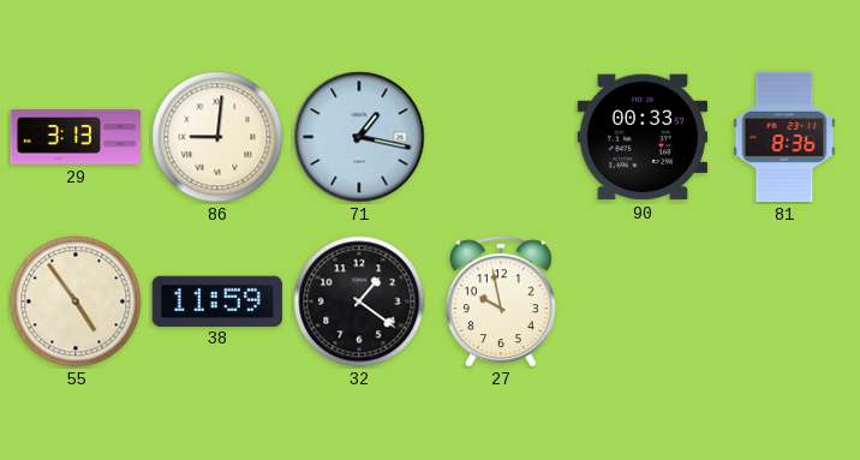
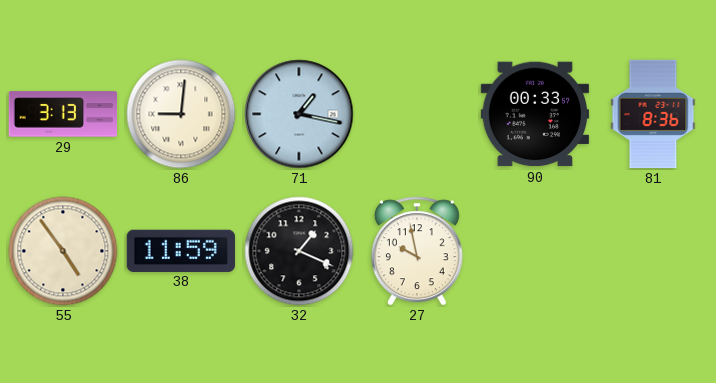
32: 1:21 -> 1:19 (299, 251)
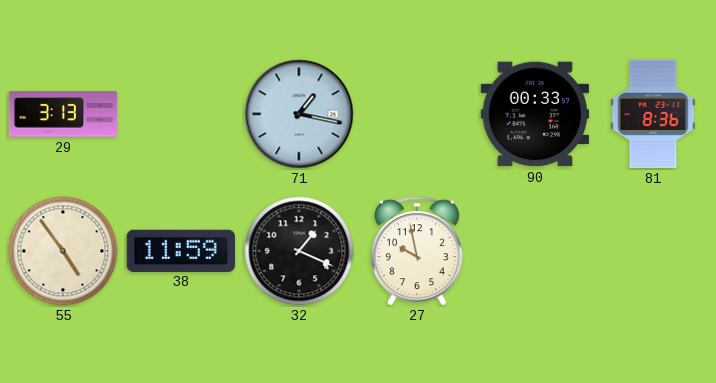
86: 9:01 -> none (181, 114)
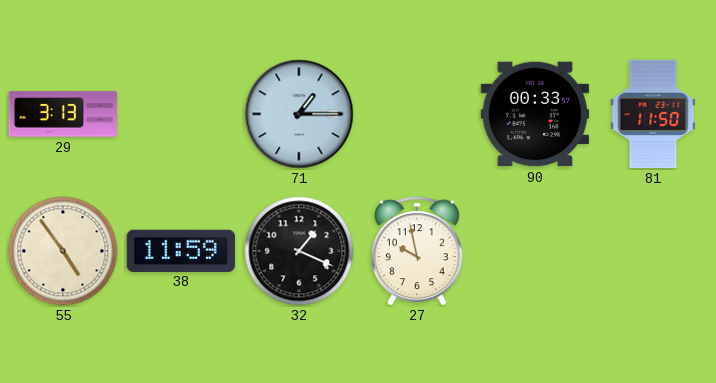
71: 1:17 -> 1:15 (299, 114)
81: 8:36 -> 11:50 (653, 114)
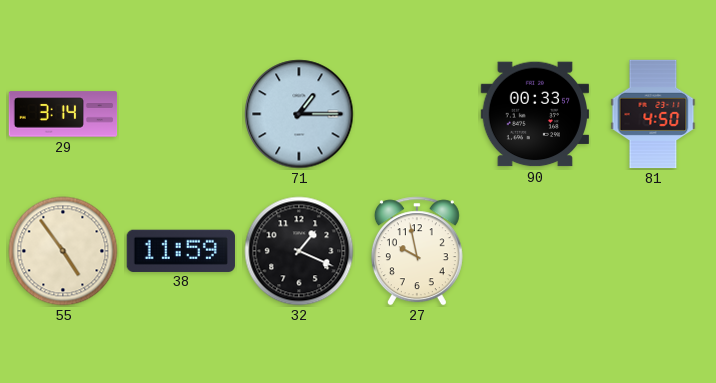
29: 3:13 -> 3:14 (63, 114)
81: 11:50 -> 4:50 (653, 114)
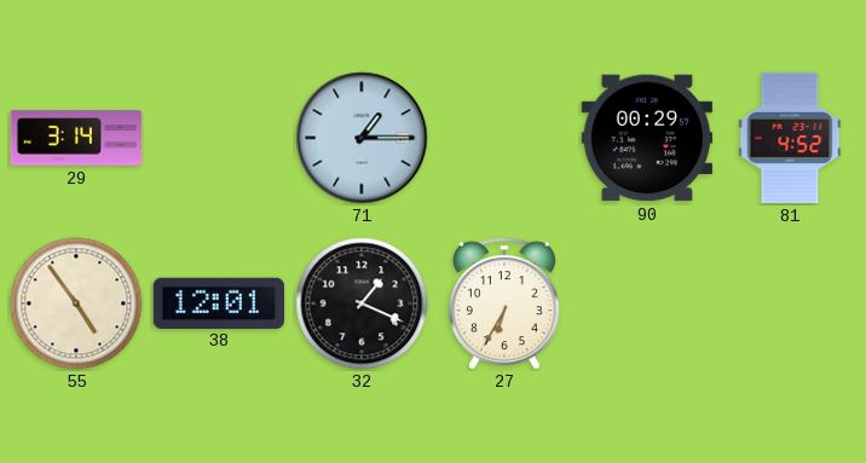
90: 00:33 -> 00:29 (646, 138)
81: 4:50 -> 4:52 (790, 138)
38: 11:59 -> 12:01 (219, 302)
27: 9:58 -> 6:35 (504, 303)
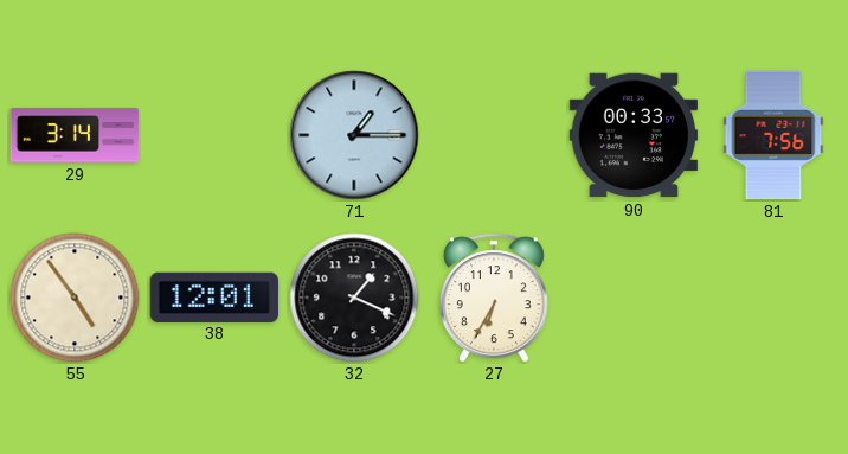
90: 00:29 -> 00:33 (632, 135)
81: 4:52 -> 7:56 (773, 135)
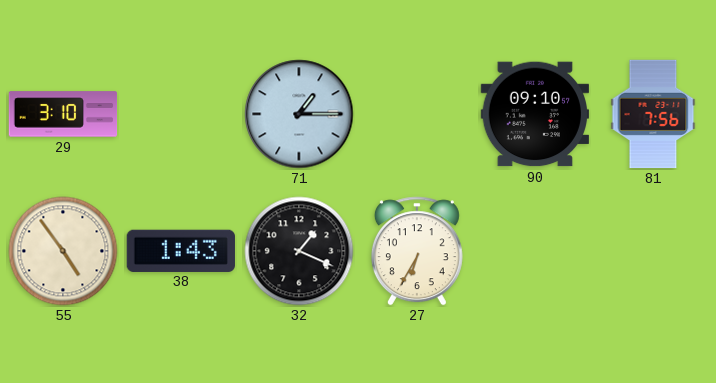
29: 3:14 -> 3:10 (63, 114)
90: 00:33 -> 09:10 (534, 114)
38: 12:01 -> 1:43 (181, 250)
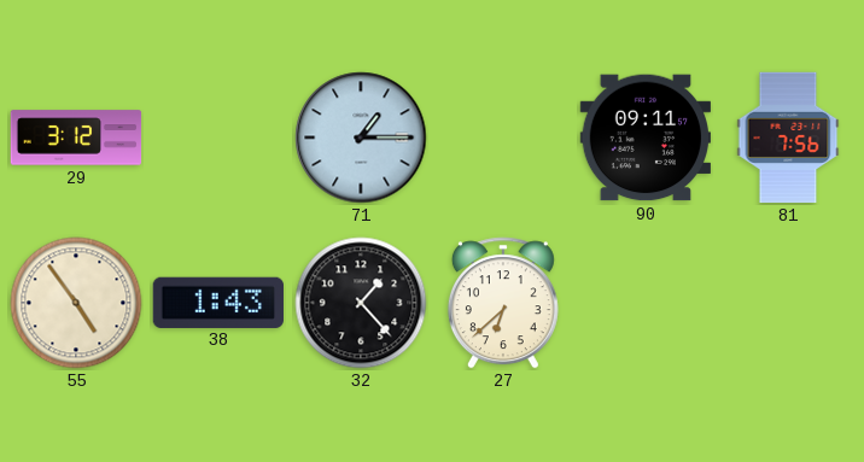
29: 3:10 -> 3:12 (76, 138)
90: 09:10 -> 09:11 (644, 138)
32: 1:19 -> 1:23 (361, 303)
27: 6:35 -> 6:38 (503, 303)
